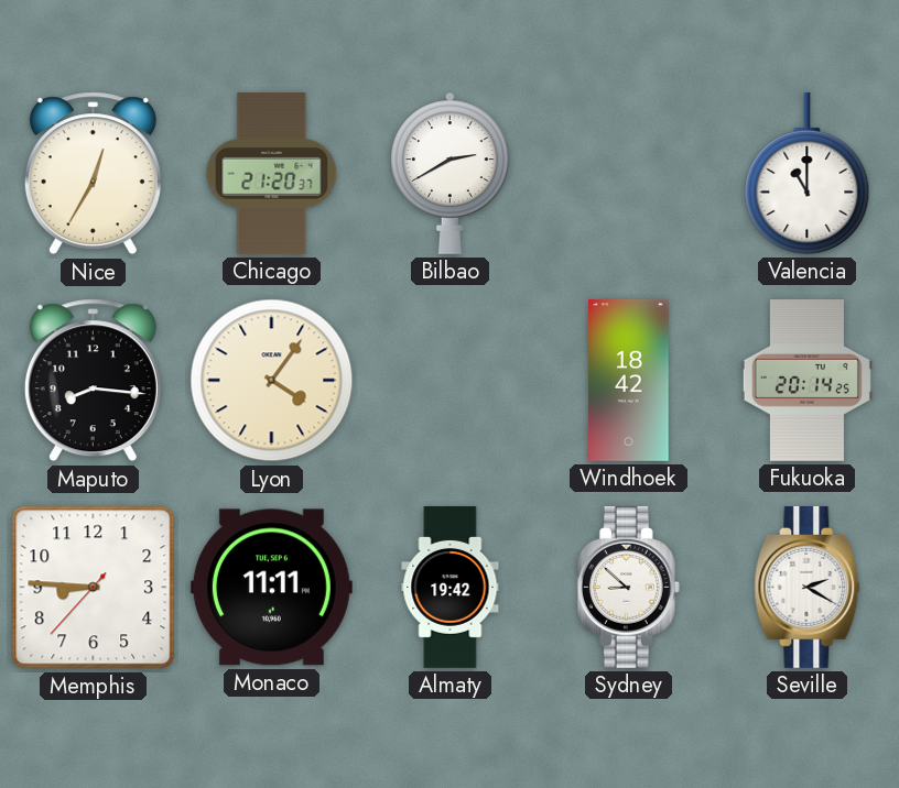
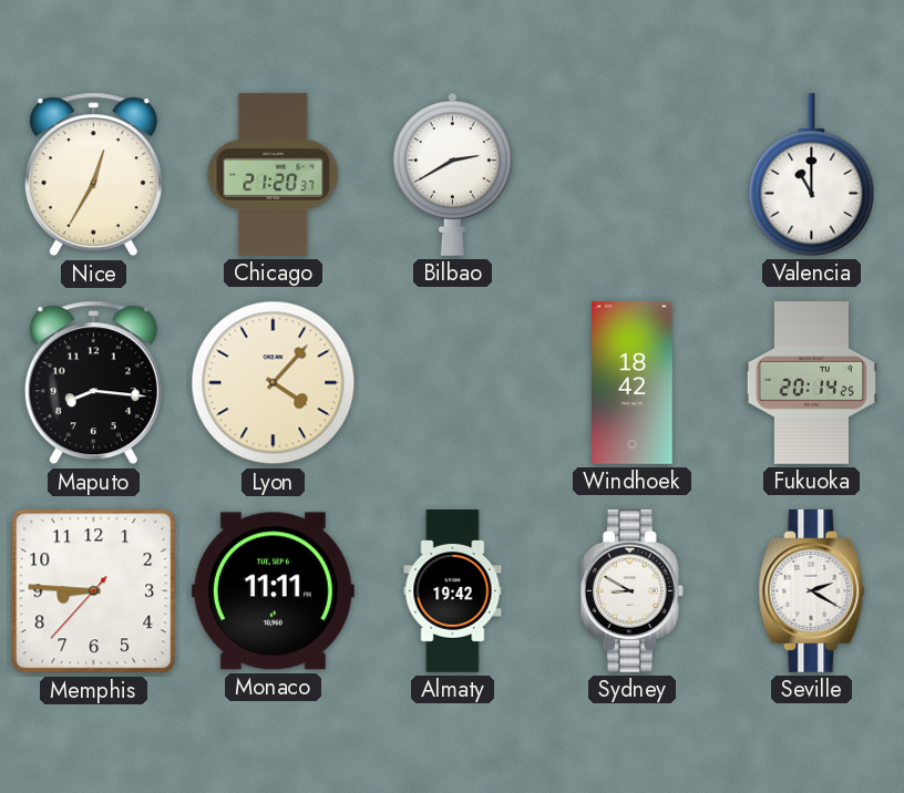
Lyon: 4:06 -> 4:07 (274, 383)
Sydney: 8:52 -> 8:50 (631, 590)
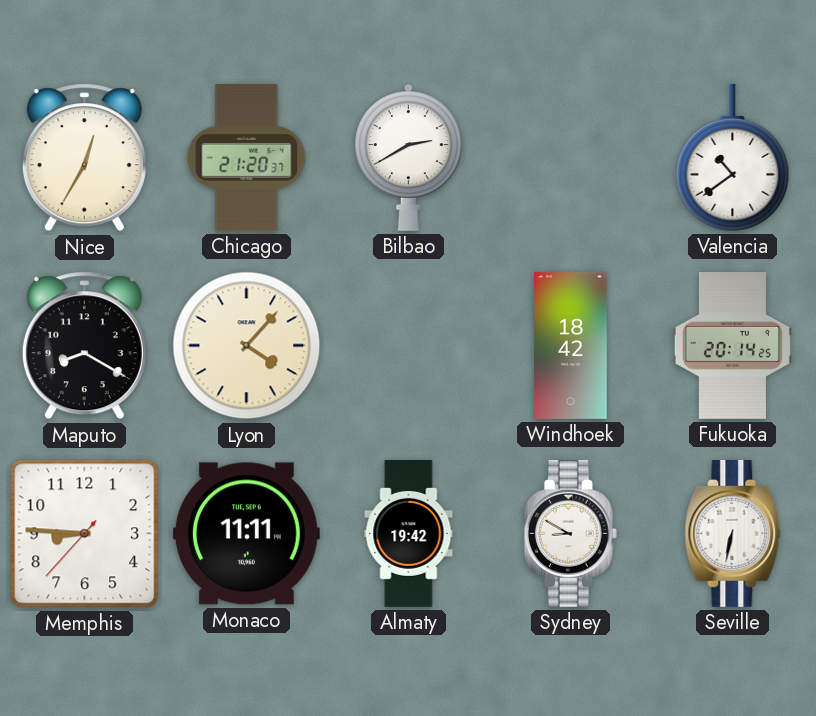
Valencia: 11:00 -> 10:39 (733, 157)
Maputo: 8:16 -> 8:20 (84, 346)
Seville: 2:20 -> 6:32 (733, 533)
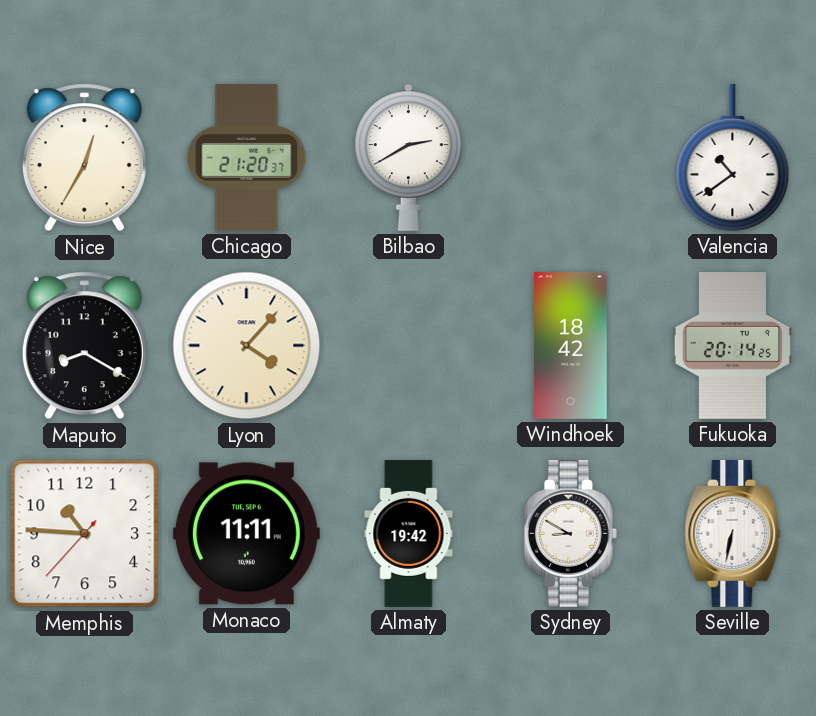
Memphis: 8:45 -> 10:45 (85, 534)
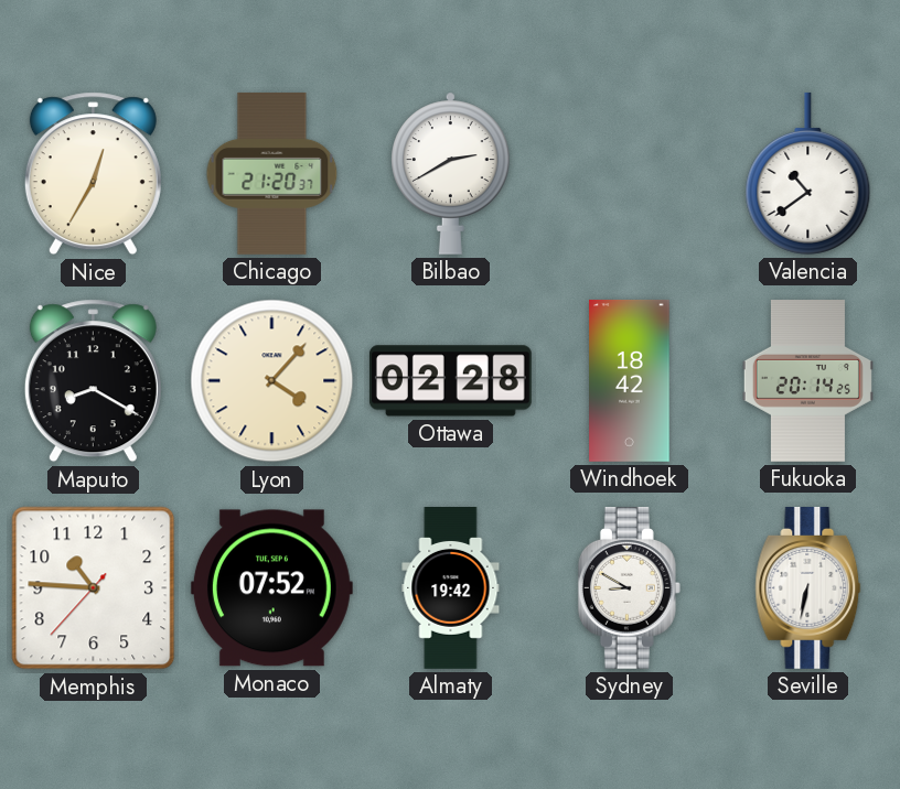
Ottawa: none -> 02:28 (450, 381)
Monaco: 11:11 -> 07:52 (271, 588)
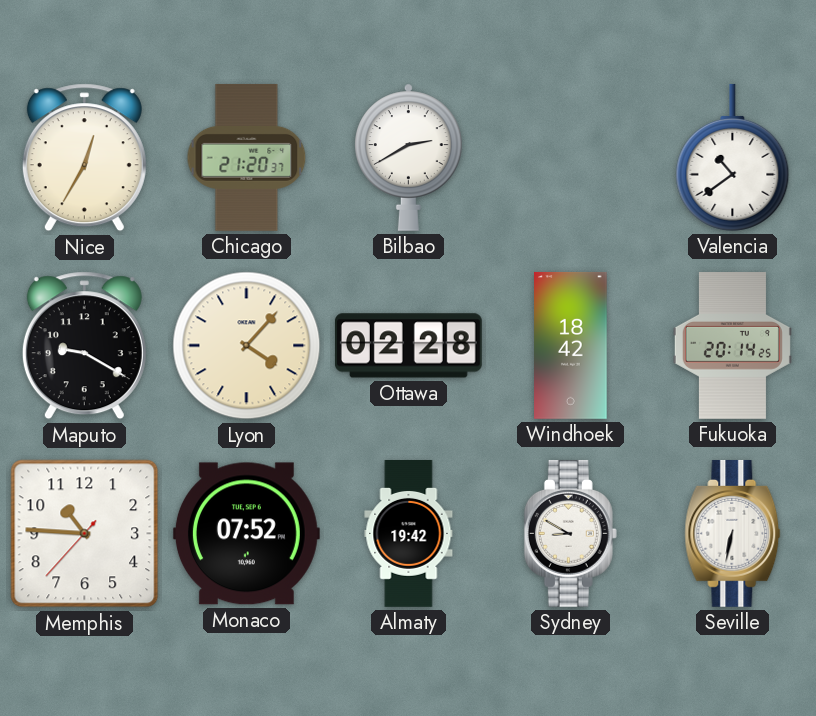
Maputo: 8:20 -> 9:20 (84, 346)
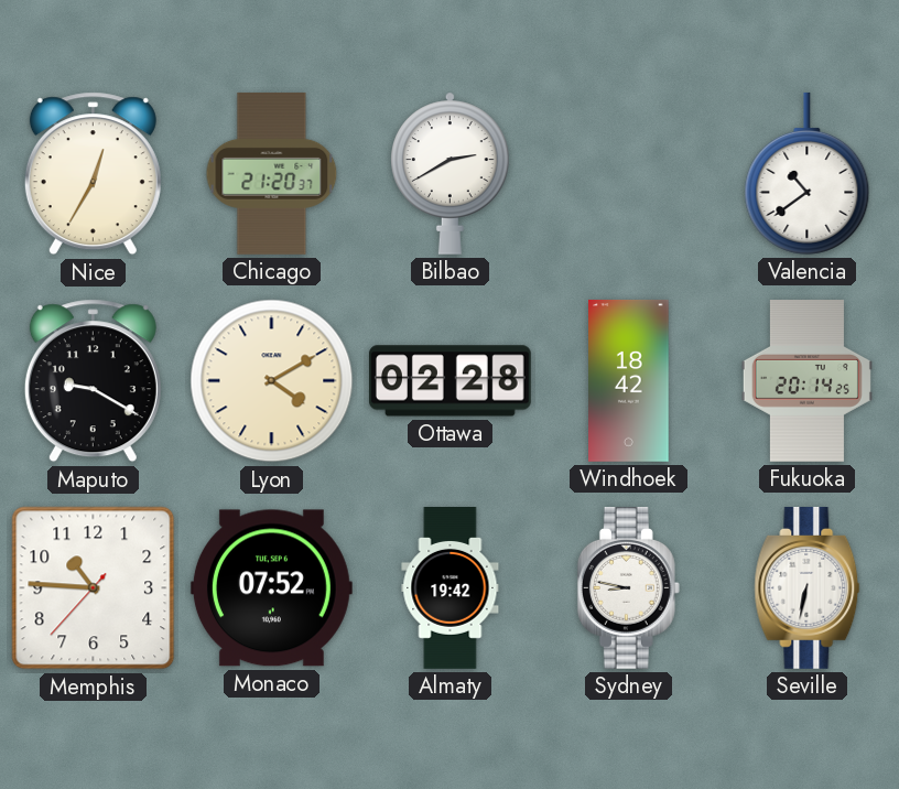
Lyon: 4:07 -> 4:10 (272, 381)
Sydney: 8:50 -> 8:47 (628, 587)
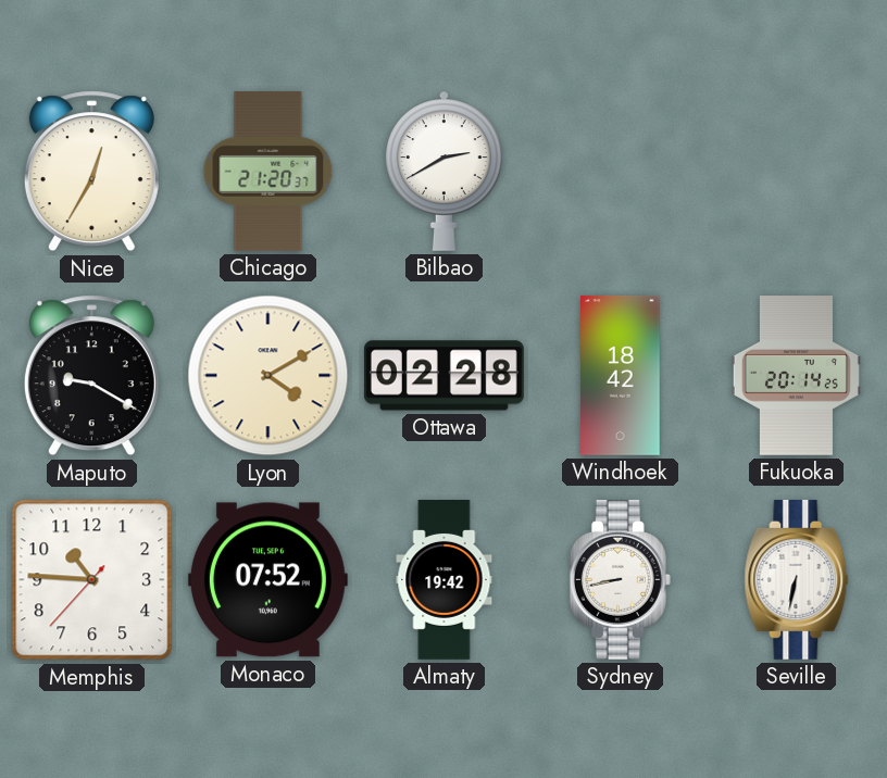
Valencia: 10:39 -> none (808, 173)
Sydney: 8:47 -> 8:43 (620, 579)
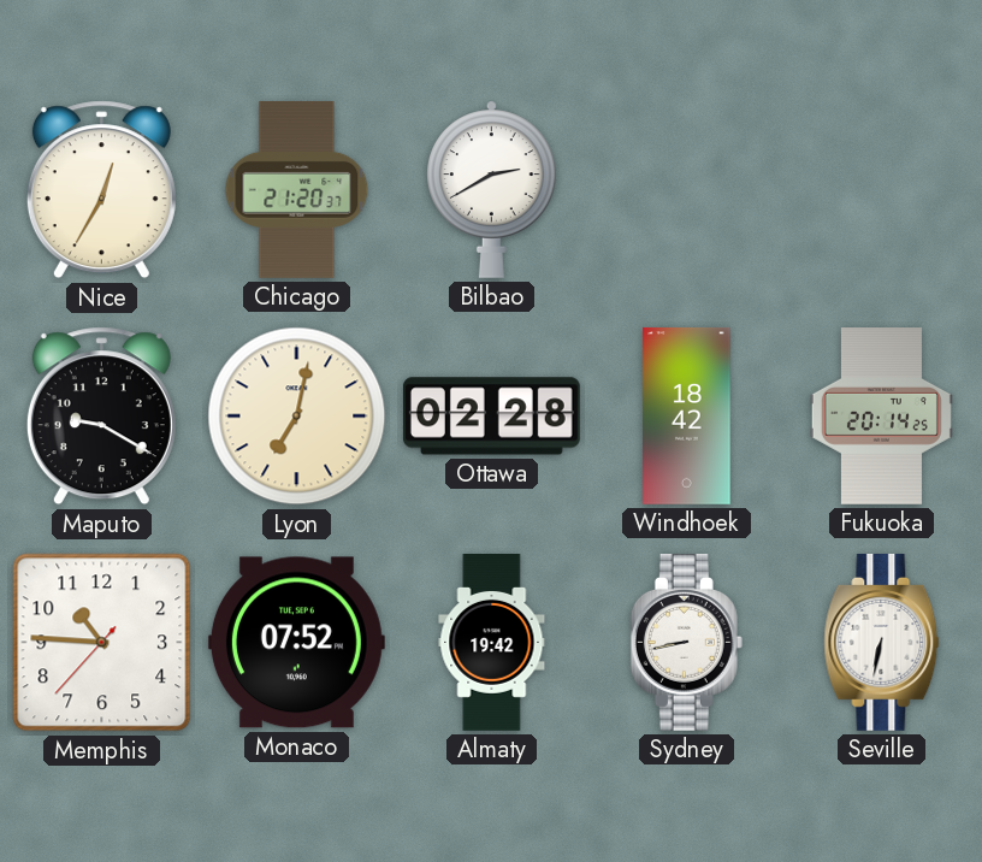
Lyon: 4:10 -> 7:02 (297, 417)
